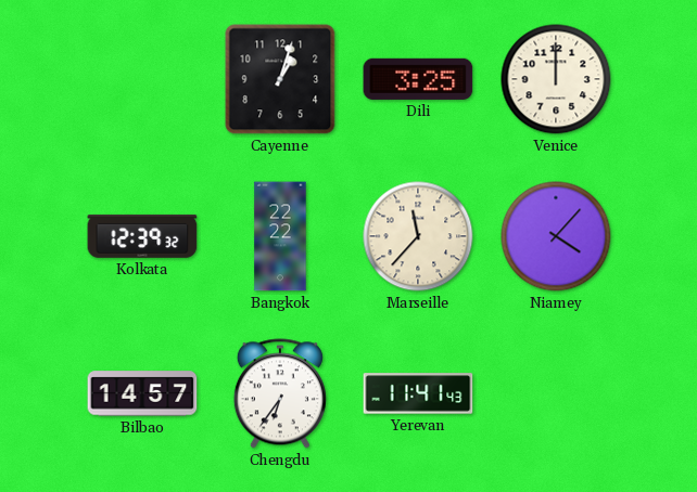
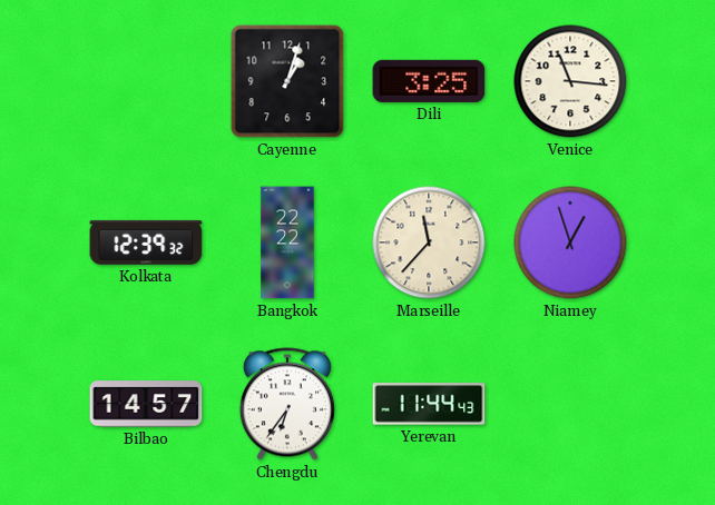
Venice: 12:00 -> 11:16 (570, 81)
Niamey: 4:07 -> 12:57 (570, 242)
Yerevan: 11:41 -> 11:44 (429, 404)
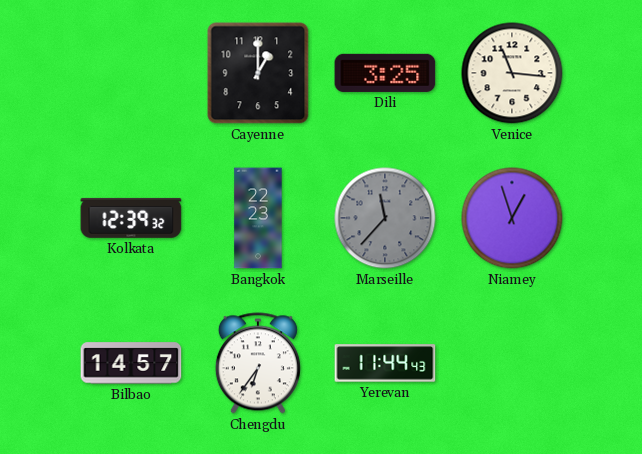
Cayenne: 1:03 -> 1:00 (258, 73)
Bangkok: 22:22 -> 22:23 (258, 218)
Marseille dial: cream -> grey (385, 218)
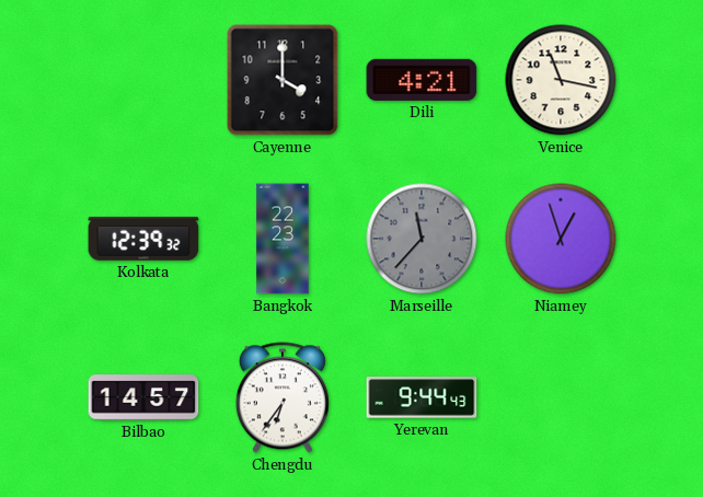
Cayenne: 1:00 -> 4:00 (283, 80)
Dili: 3:25 -> 4:21 (422, 80)
Venice: 11:16 -> 11:17 (561, 80)
Yerevan: 11:44 -> 9:44 (422, 397)
